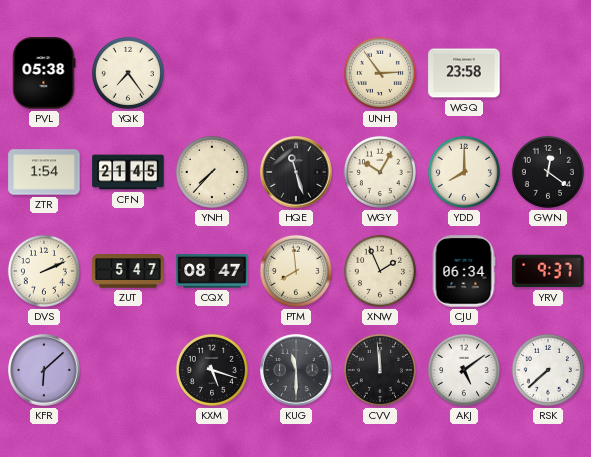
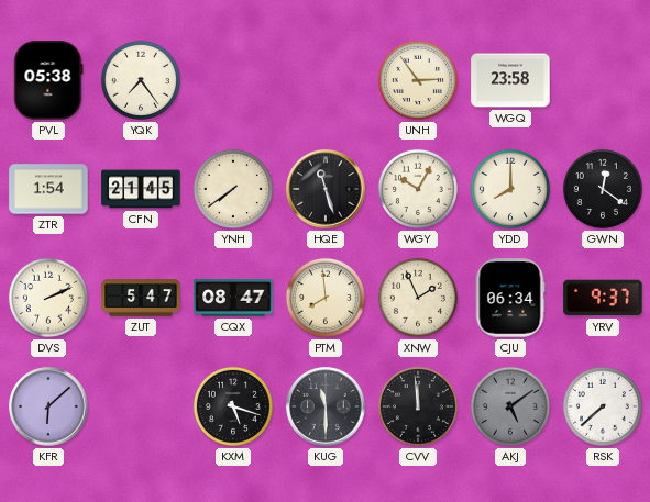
YNH: 7:37 -> 7:39 (233, 189)
AKJ dial: white -> grey (510, 406)
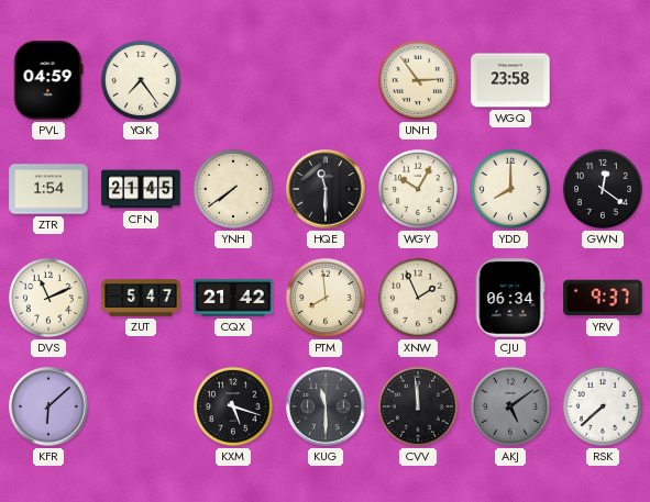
PVL: 05:38 -> 04:59 (48, 80)
HQE: 11:27 -> 11:30 (326, 189)
DVS: 2:11 -> 11:11 (48, 298)
CQX: 08:47 -> 21:42 (233, 298)
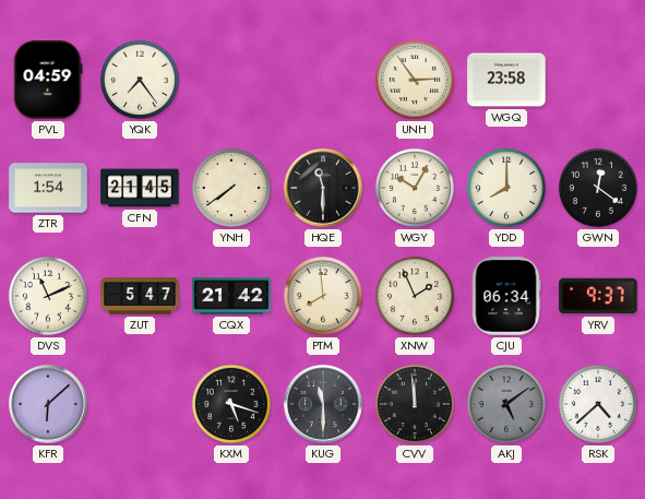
RSK: 7:38 -> 4:38 (598, 404)
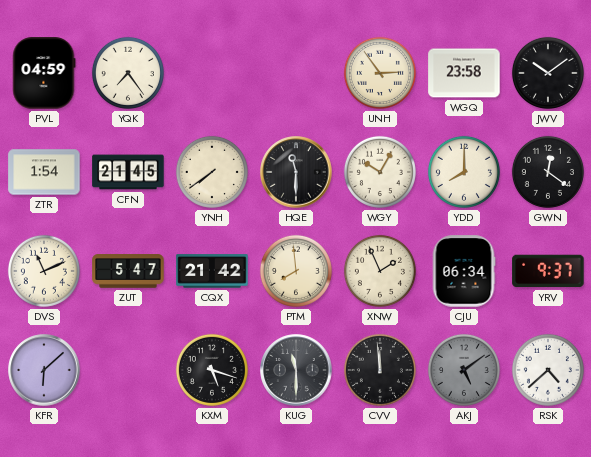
JWV: none -> 10:09 (548, 73)
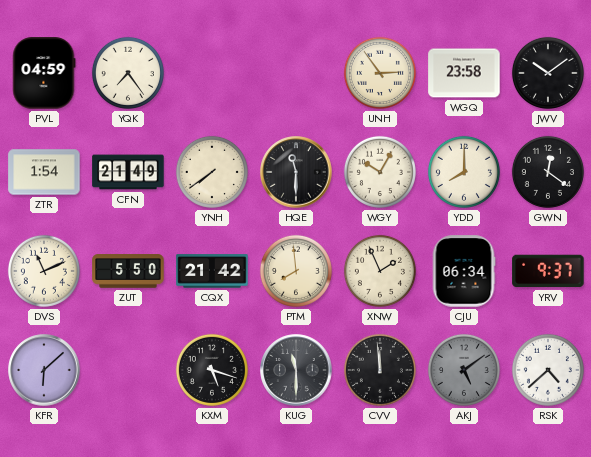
CFN: 21:45 -> 21:49 (128, 172)
ZUT: 5:47 -> 5:50 (128, 271)
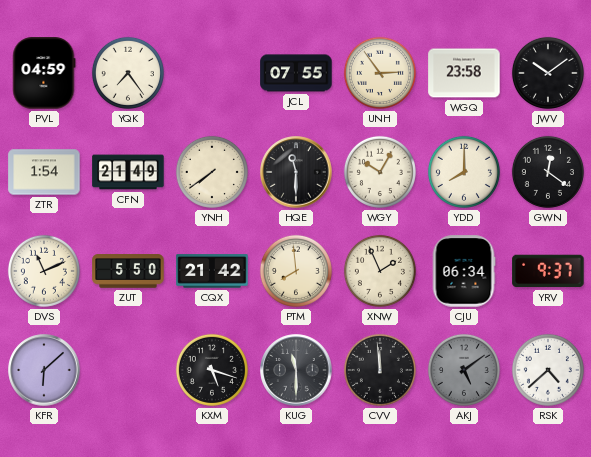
JCL: none -> 07:55 (296, 73)
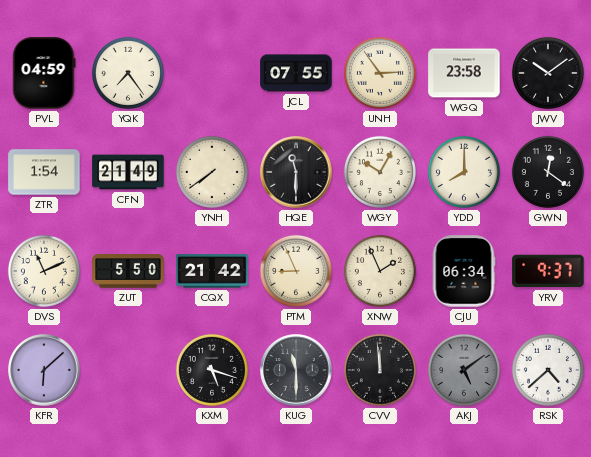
PTM: 7:59 -> 8:56 (296, 271)
